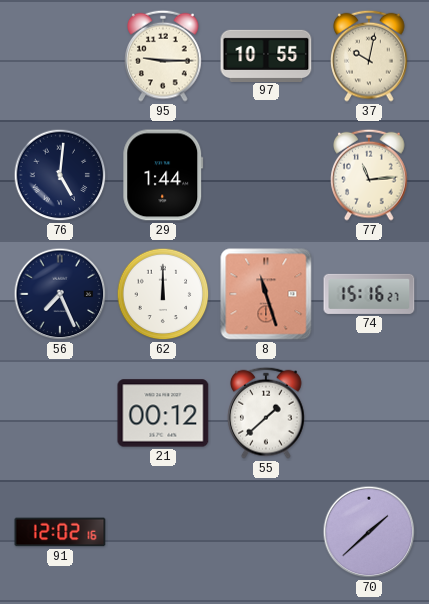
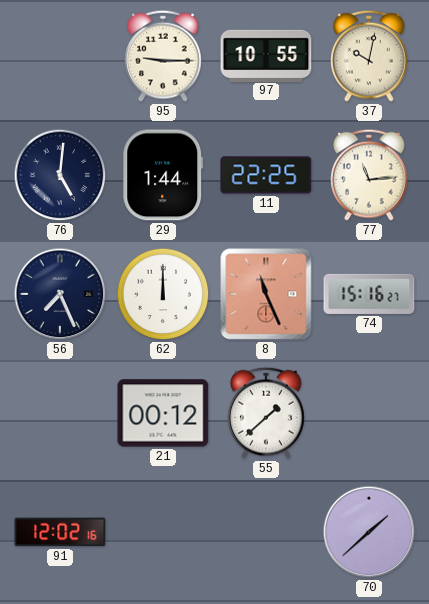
11: none -> 22:25 (266, 175)
8: 11:27 -> 11:26 (266, 294)
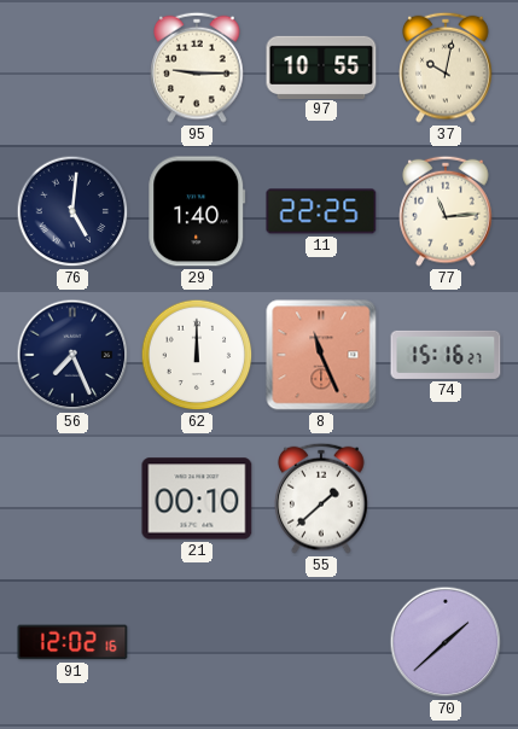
29: 1:44 -> 1:40 (197, 211)
21: 00:12 -> 00:10 (197, 498)
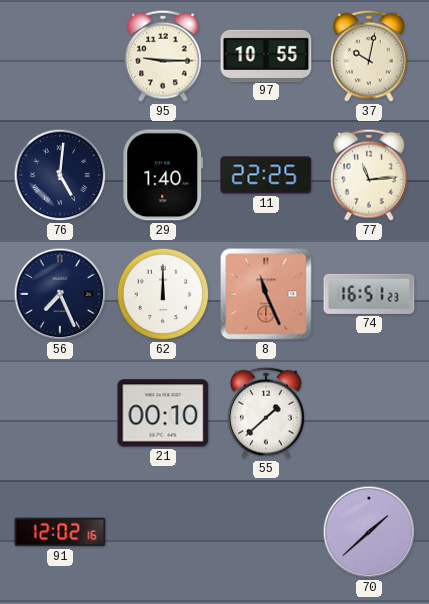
74: 15:16 -> 16:51 (369, 294)
